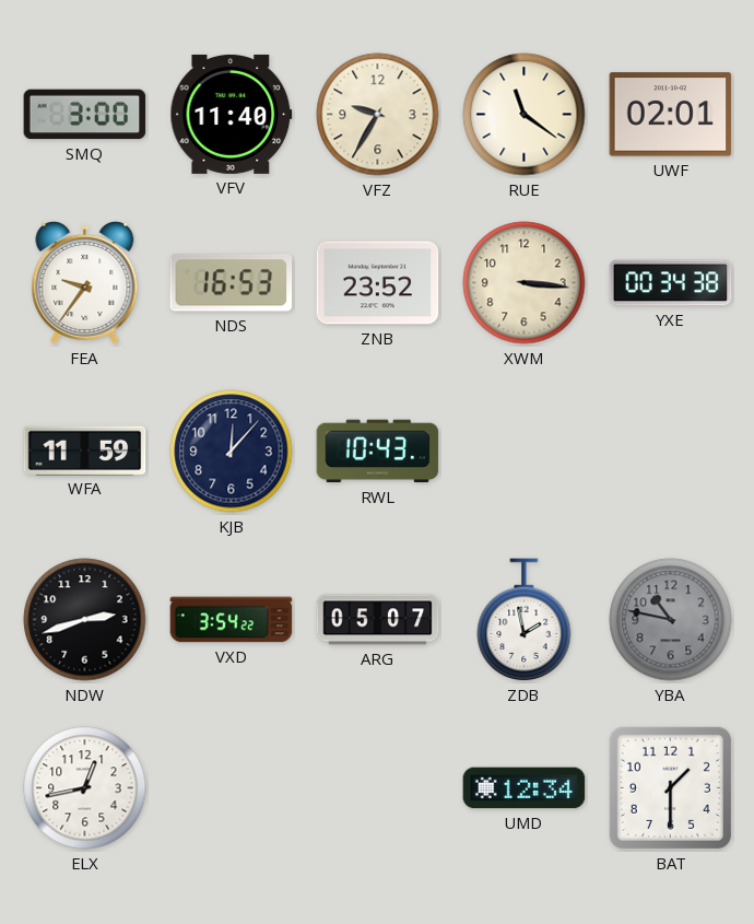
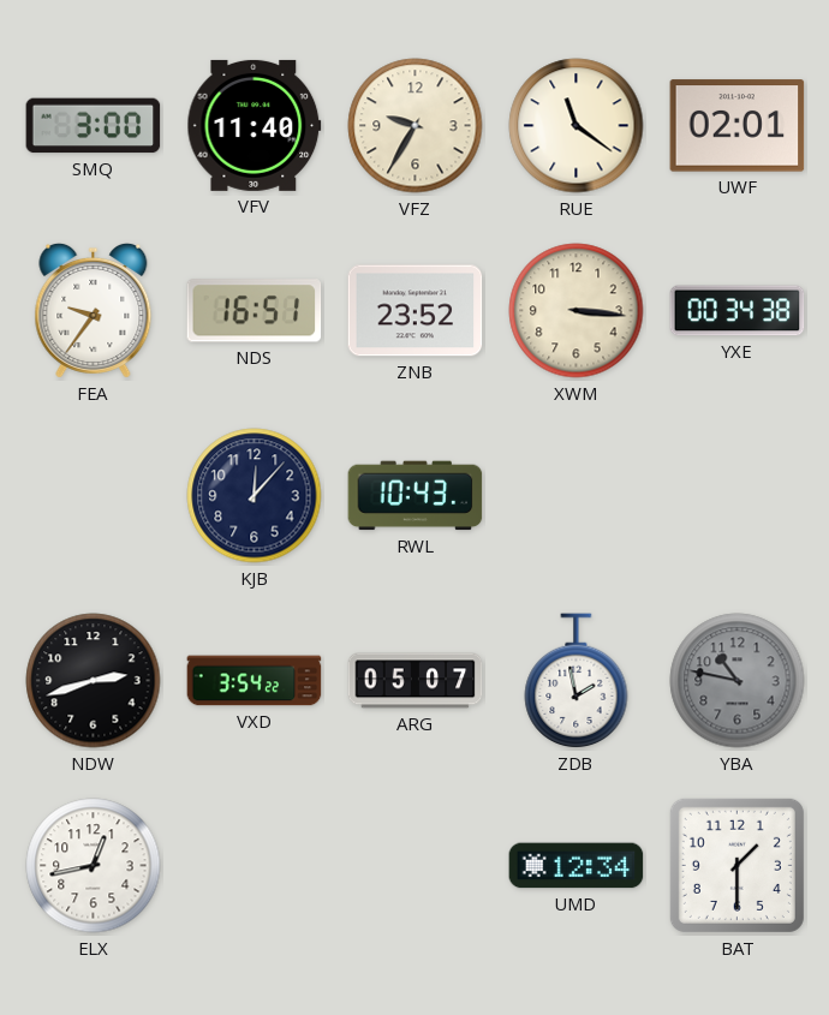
NDS: 16:53 -> 16:51 (255, 311)
WFA: 11:59 -> none (85, 451)
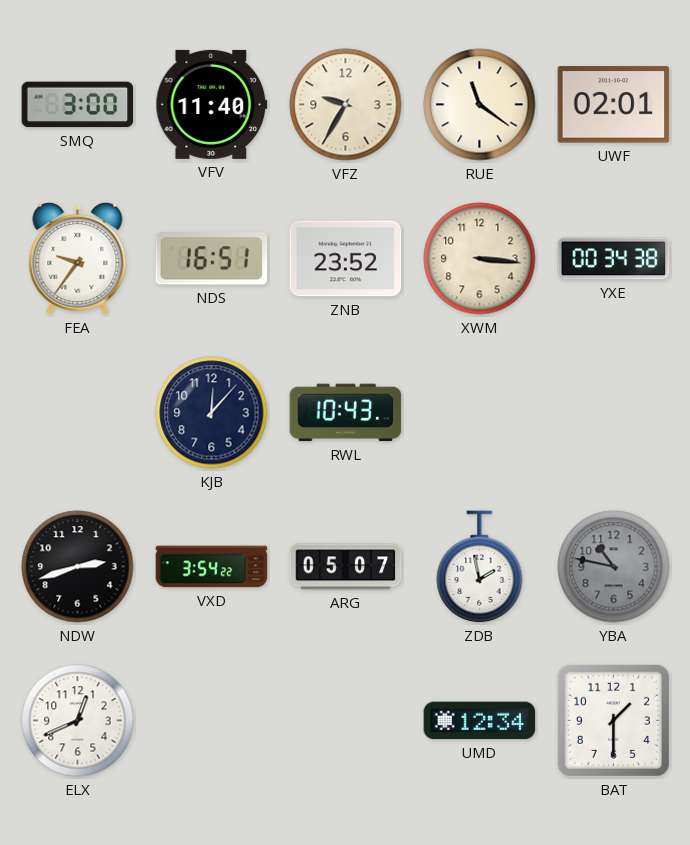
ELX: 12:43 -> 12:41 (78, 721)
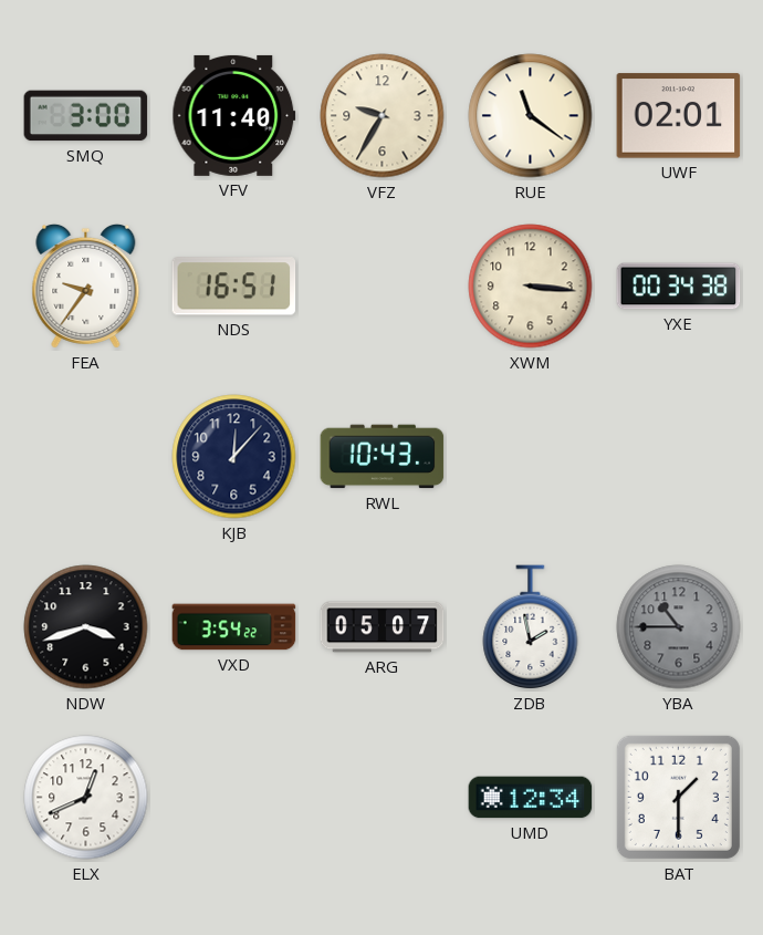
ZNB: 23:52 -> none (346, 259)
NDW: 2:42 -> 3:42 (86, 627)
YBA: 10:47 -> 10:45 (679, 627)
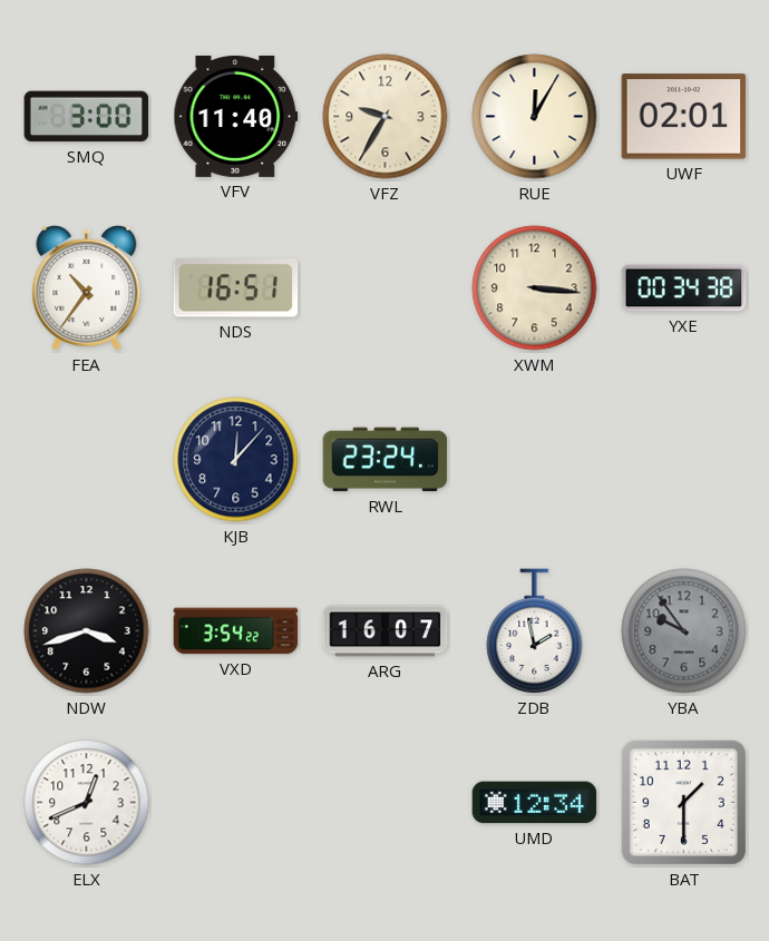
RUE: 11:21 -> 12:05 (535, 117)
FEA: 9:36 -> 10:36 (87, 287)
RWL: 10:43 -> 23:24 (386, 460)
ARG: 05:07 -> 16:07 (386, 631)
YBA: 10:45 -> 9:54 (684, 631)
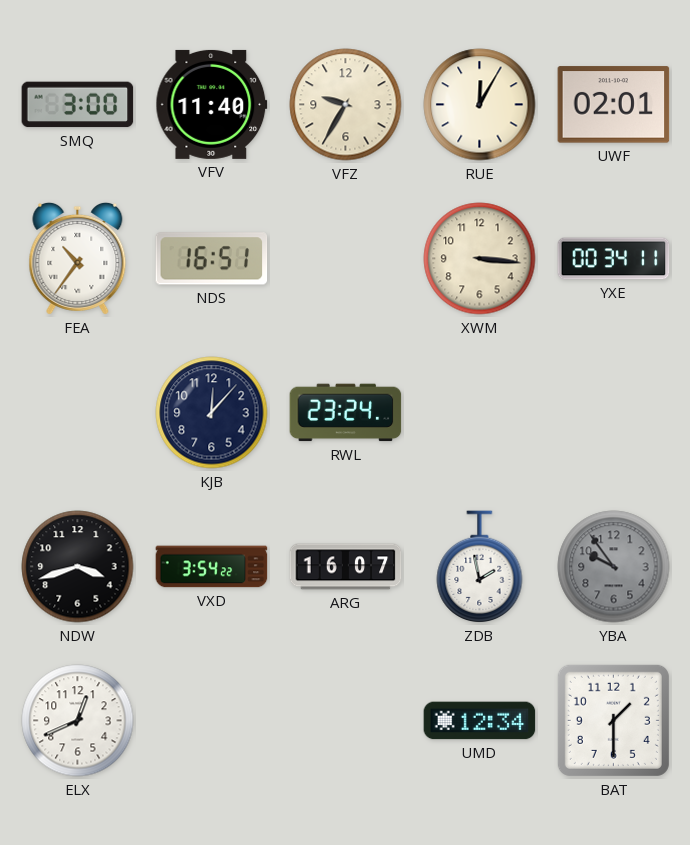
YXE: 00:34:38 -> 00:34:11 (614, 259)
